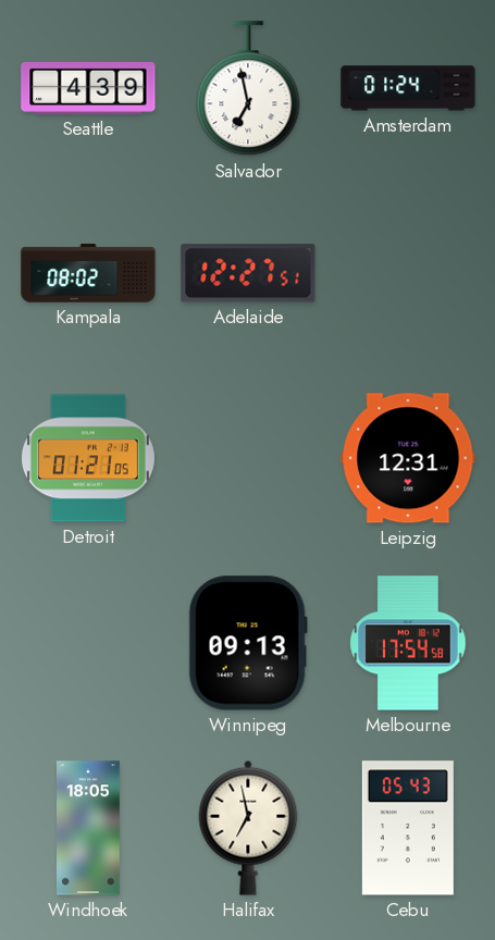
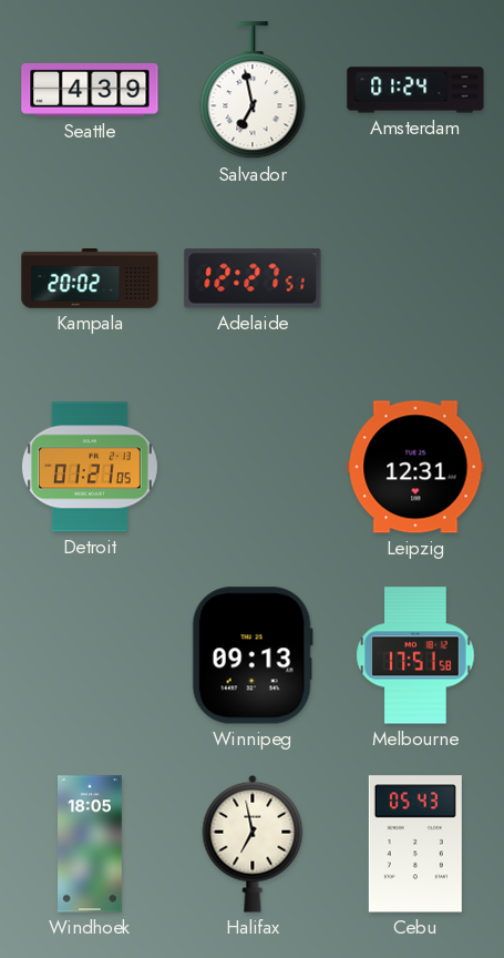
Kampala: 08:02 -> 20:02 (90, 279)
Melbourne: 17:54 -> 17:51 (415, 655)
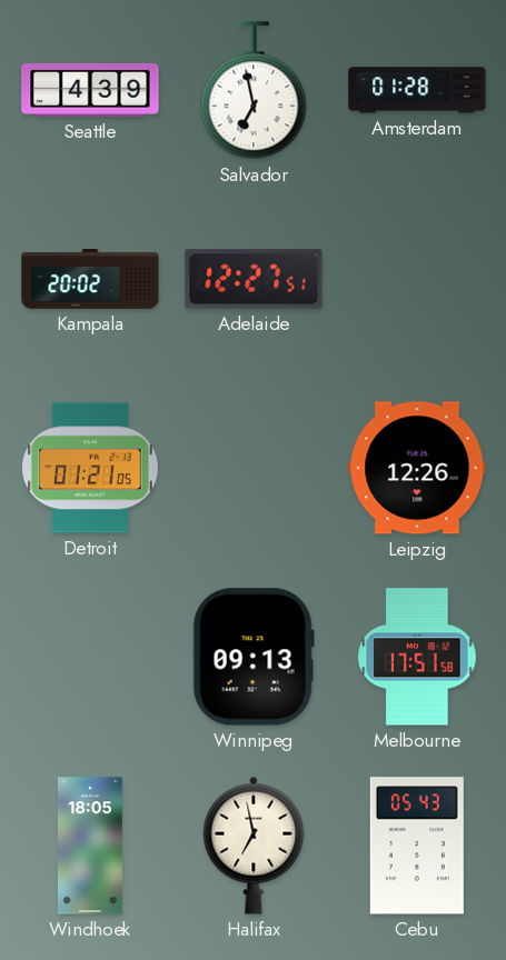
Amsterdam: 01:24 -> 01:28 (417, 90)
Leipzig: 12:31 -> 12:26 (417, 468)
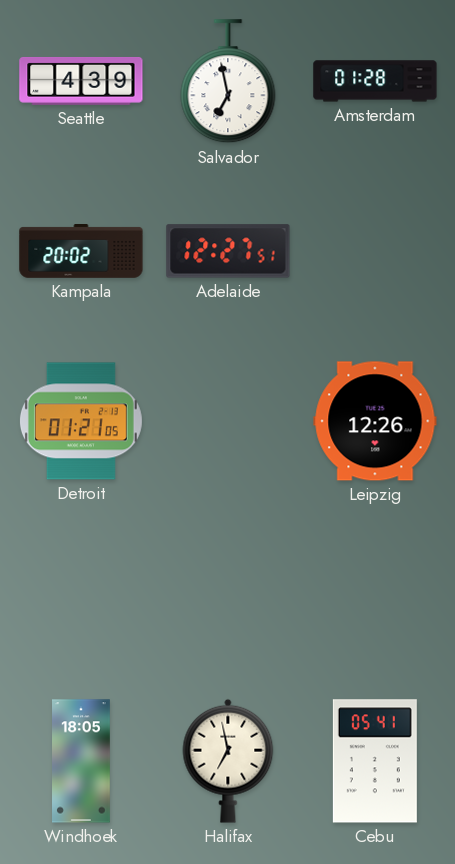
Winnipeg: 09:13 -> none (254, 657)
Melbourne: 17:51 -> none (417, 657)
Cebu: 05:43 -> 05:41 (375, 761)
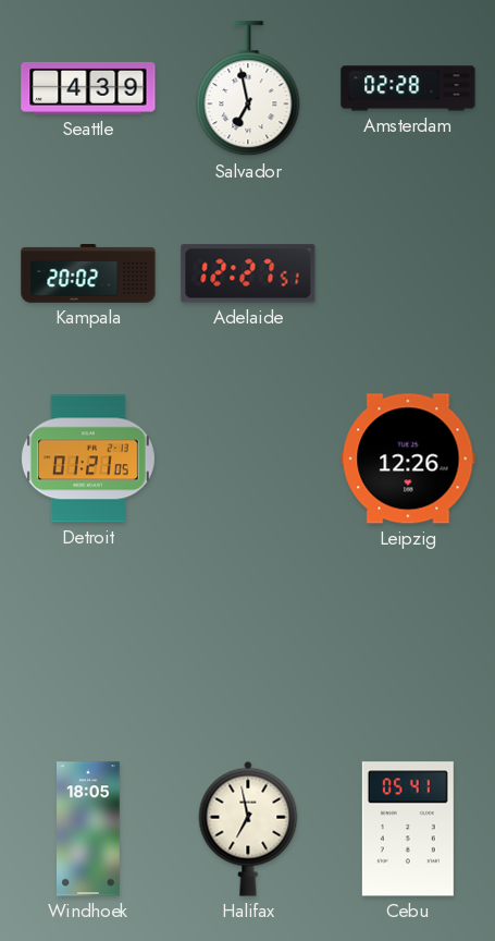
Amsterdam: 01:28 -> 02:28 (408, 88)
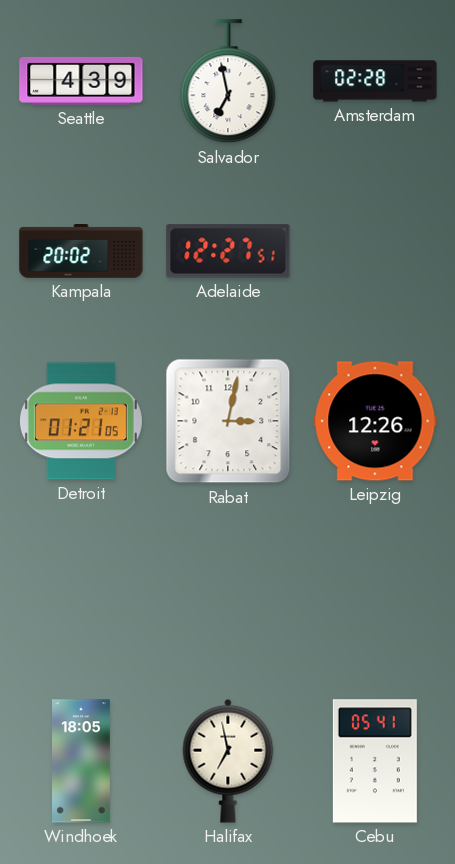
Rabat: none -> 3:02 (228, 421)
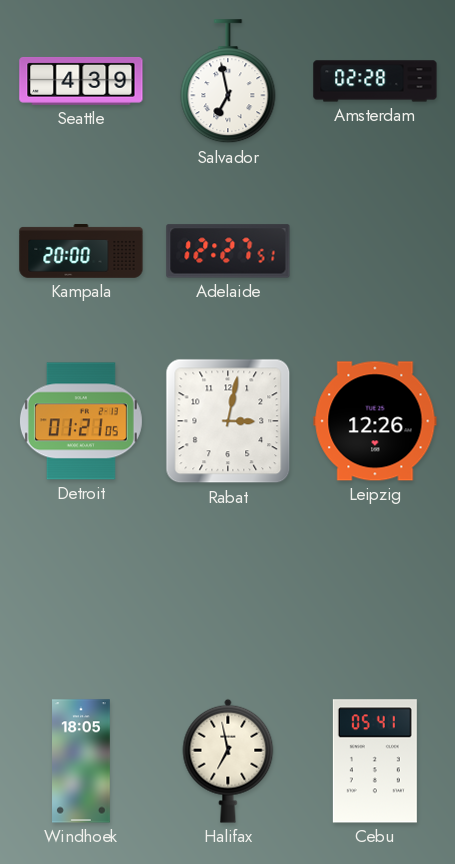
Kampala: 20:02 -> 20:00 (81, 252)
